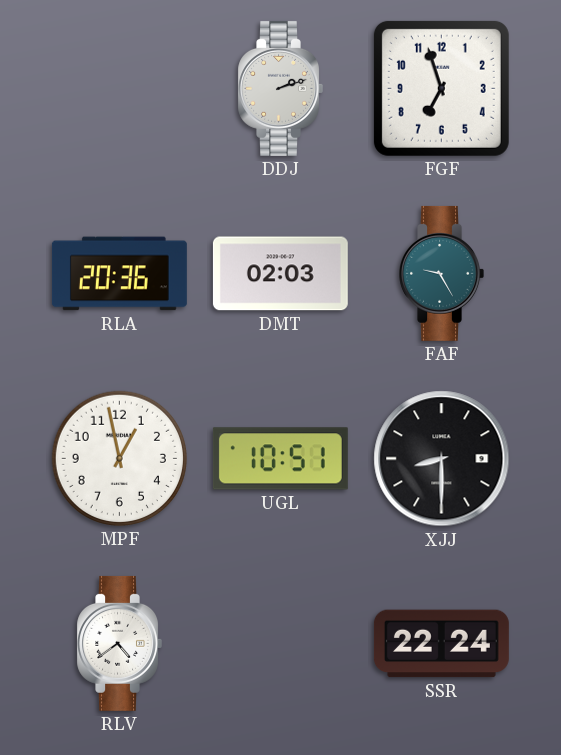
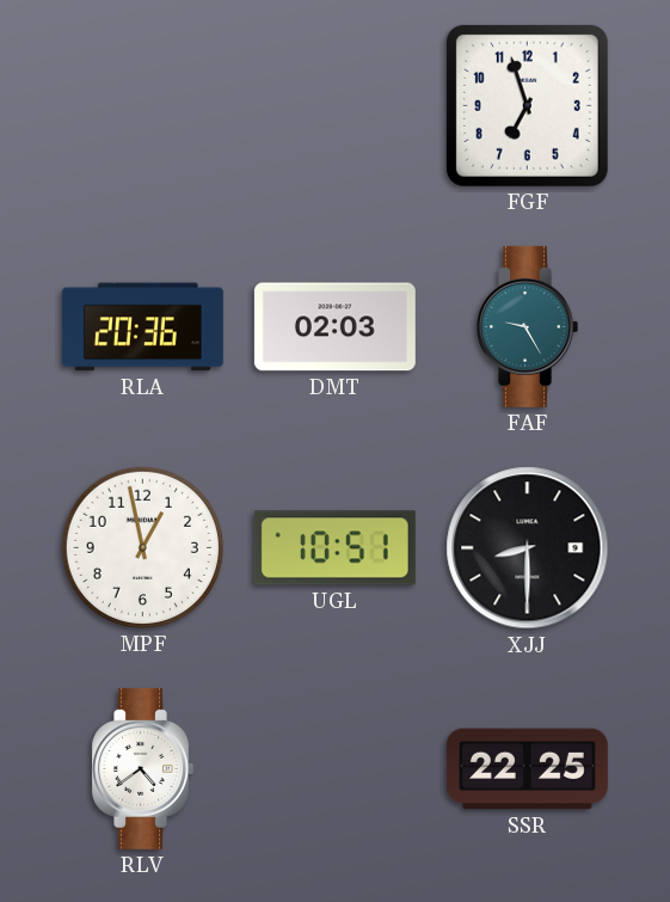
DDJ: 2:12 -> none (280, 88)
SSR: 22:24 -> 22:25 (527, 769)
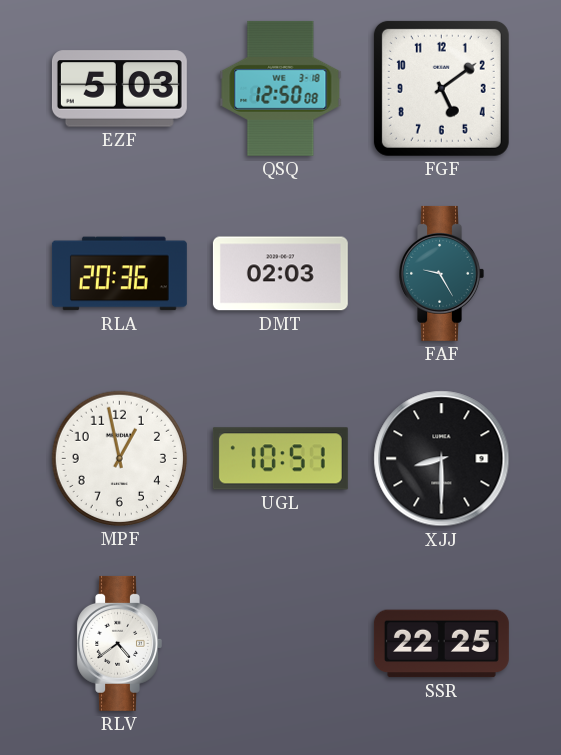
EZF: none -> 5:03 (119, 89)
QSQ: none -> 12:50 (281, 88)
FGF: 6:57 -> 5:09 (441, 88)
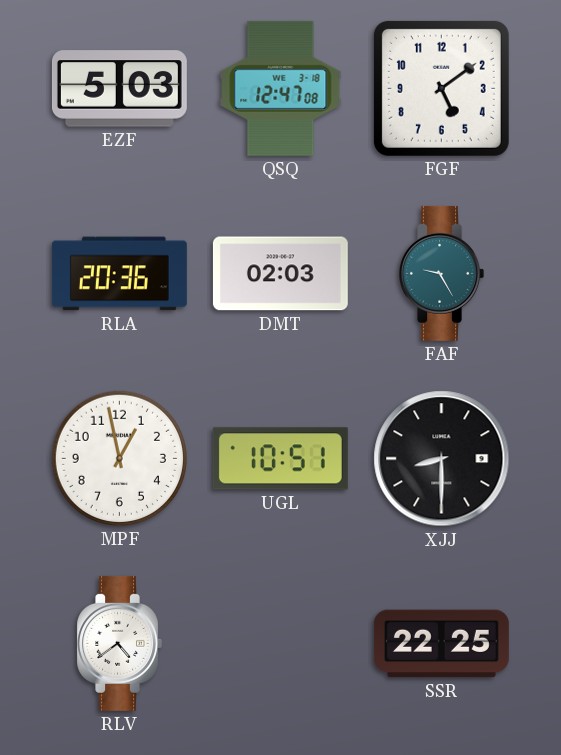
QSQ: 12:50 -> 12:47 (281, 88)
